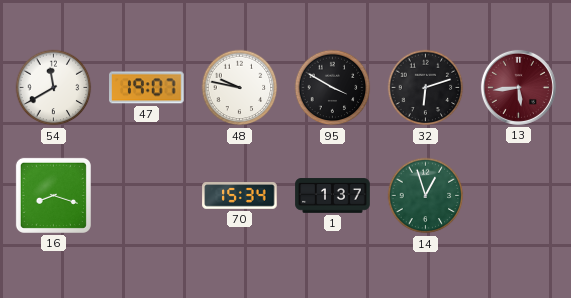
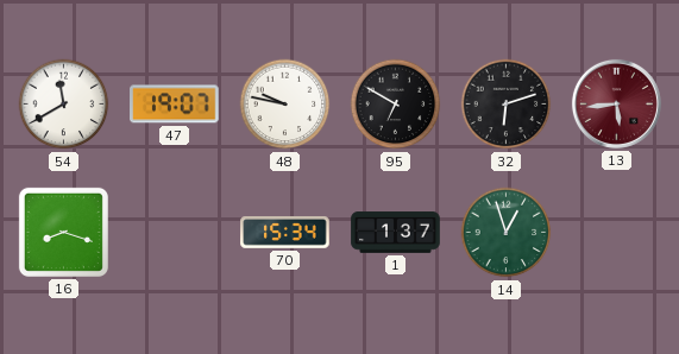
95: 3:50 -> 6:50 (396, 105)
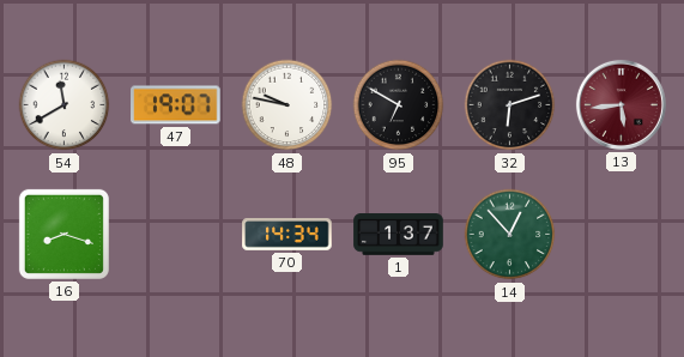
70: 15:34 -> 14:34 (287, 235)
14: 12:57 -> 12:53 (510, 235)
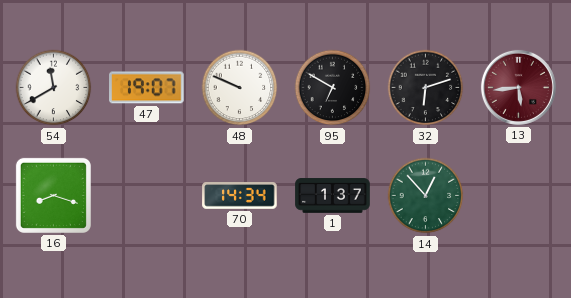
48: 9:47 -> 9:49 (240, 88)
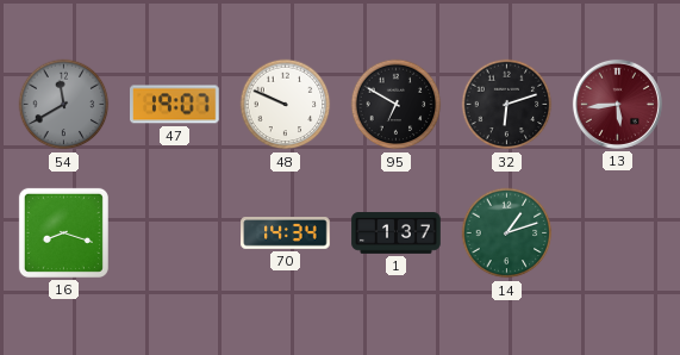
54 dial: white -> grey (64, 105)
14: 12:53 -> 1:12 (507, 233)
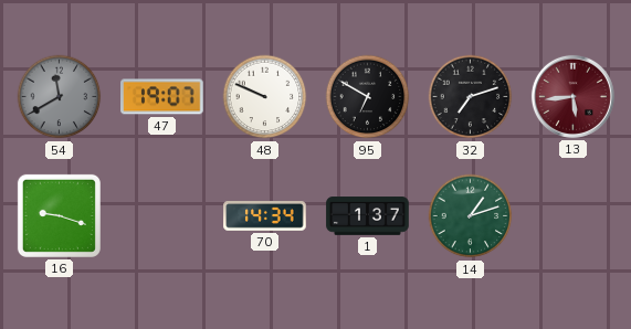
32: 6:12 -> 7:12 (471, 97)
16: 8:18 -> 9:18 (59, 215)
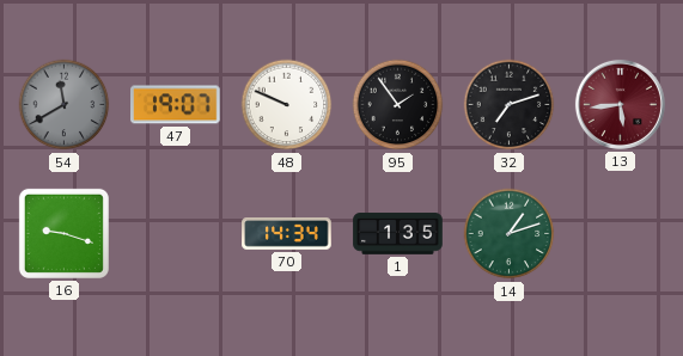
95: 6:50 -> 1:54 (398, 105)
1: 1:37 -> 1:35 (398, 234)
